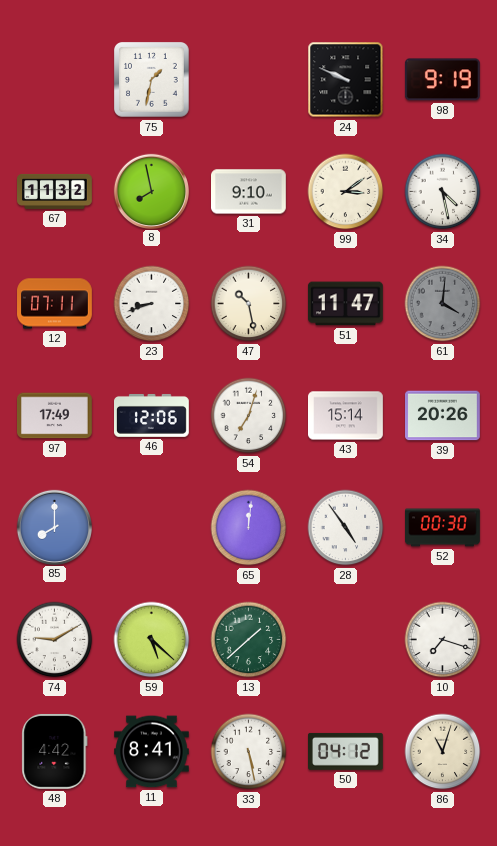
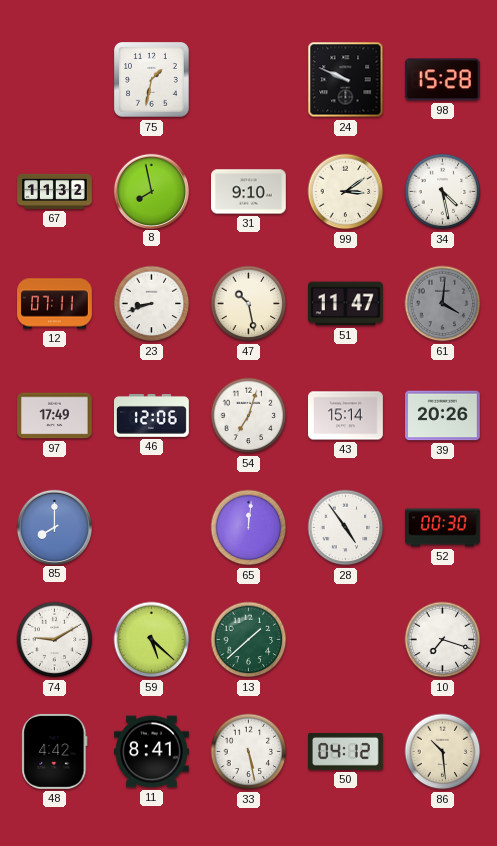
98: 9:19 -> 15:28 (442, 80)
86: 11:03 -> 10:29 (443, 752)
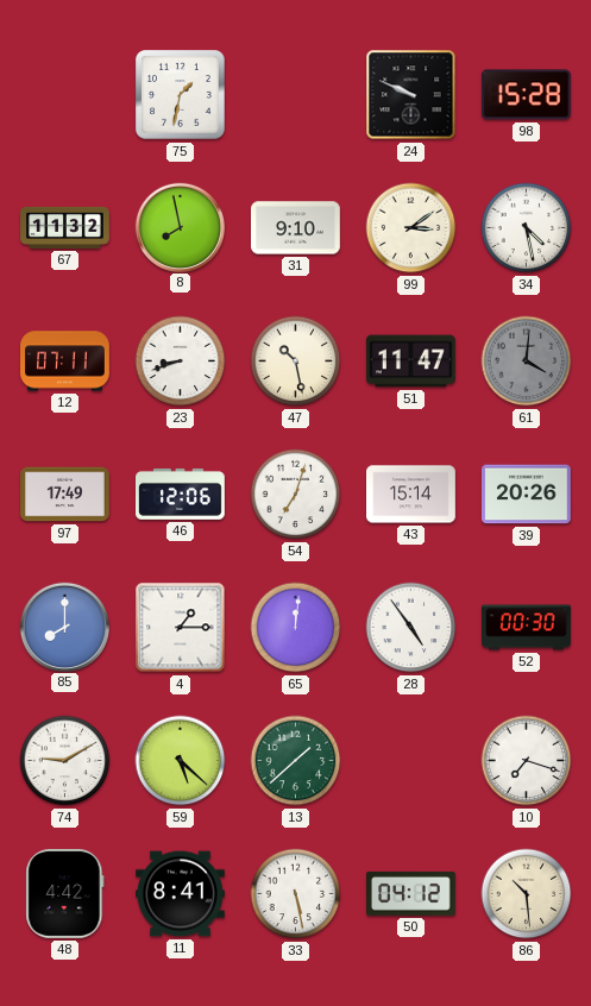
4: none -> 1:15 (181, 628)
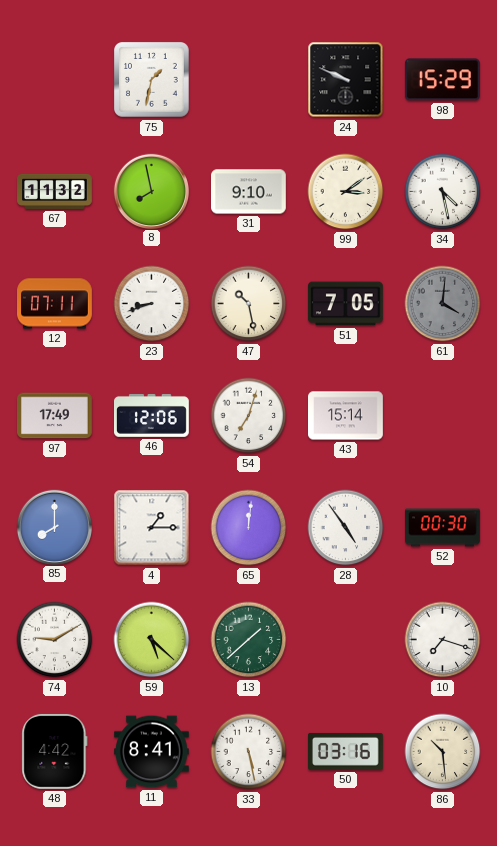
98: 15:28 -> 15:29 (442, 80)
51: 11:47 -> 7:05 (345, 304)
39: 20:26 -> none (527, 495)
50: 04:12 -> 03:16 (346, 751)
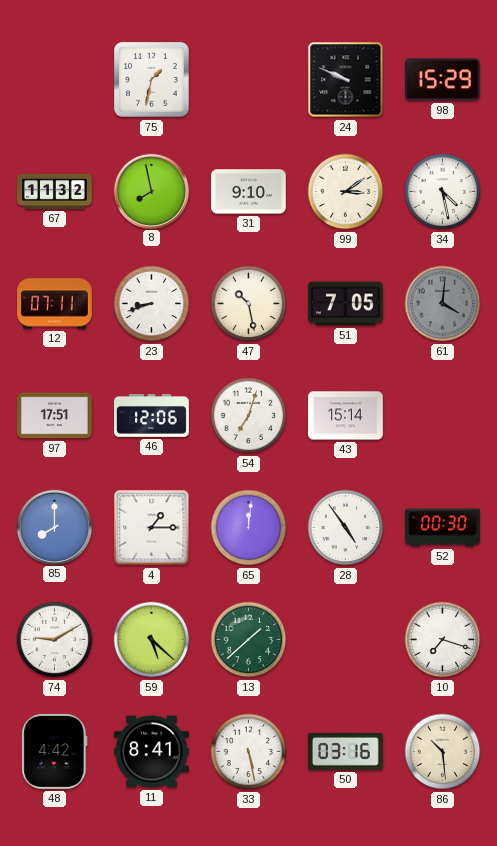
97: 17:49 -> 17:51 (55, 416)
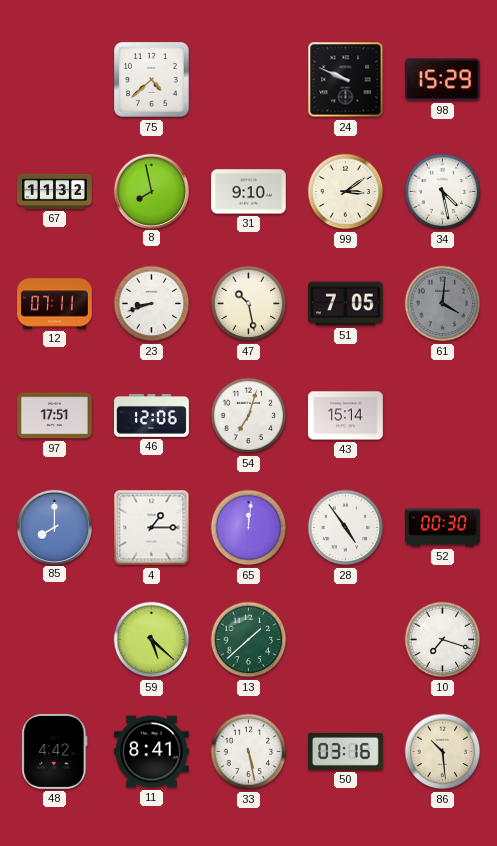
75: 1:32 -> 4:38 (152, 80)
74: 9:10 -> none (55, 640)
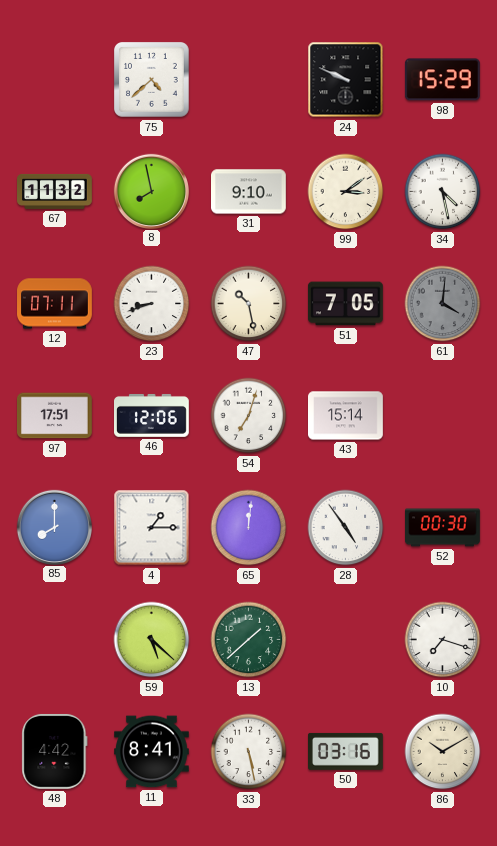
86: 10:29 -> 10:10 (443, 752)
